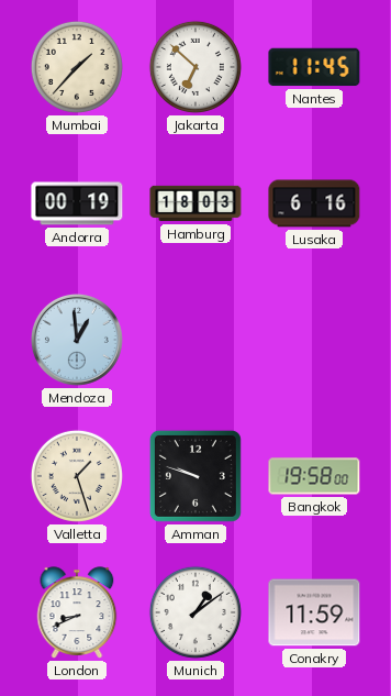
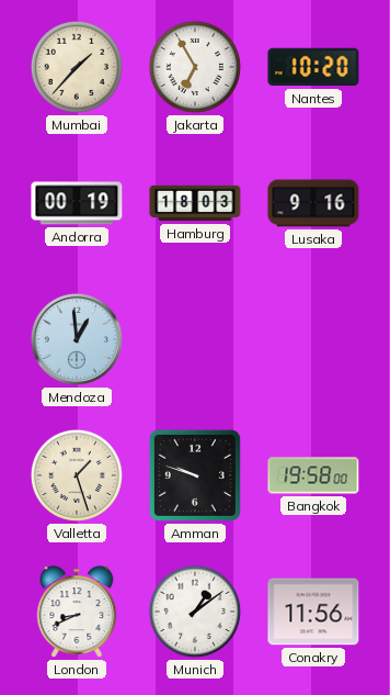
Jakarta: 6:52 -> 6:55 (195, 67)
Nantes: 11:45 -> 10:20 (313, 67)
Lusaka: 6:16 -> 9:16 (313, 203)
Conakry: 11:59 -> 11:56 (313, 612)
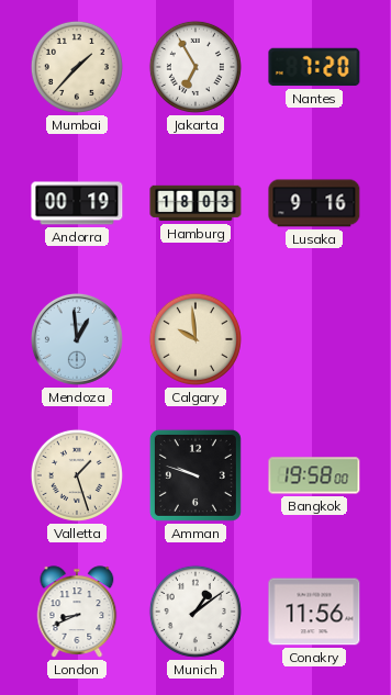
Nantes: 10:20 -> 7:20 (314, 67)
Calgary: none -> 9:59 (195, 339)
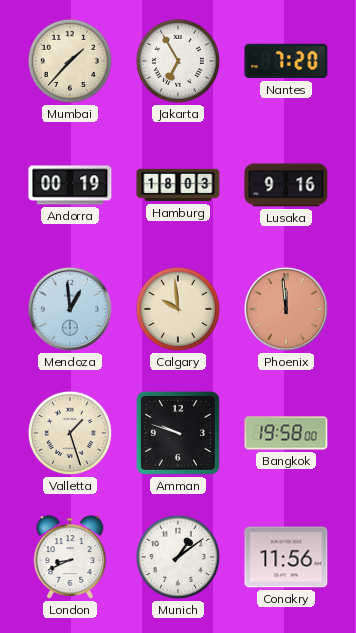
Phoenix: none -> 11:59 (286, 309)
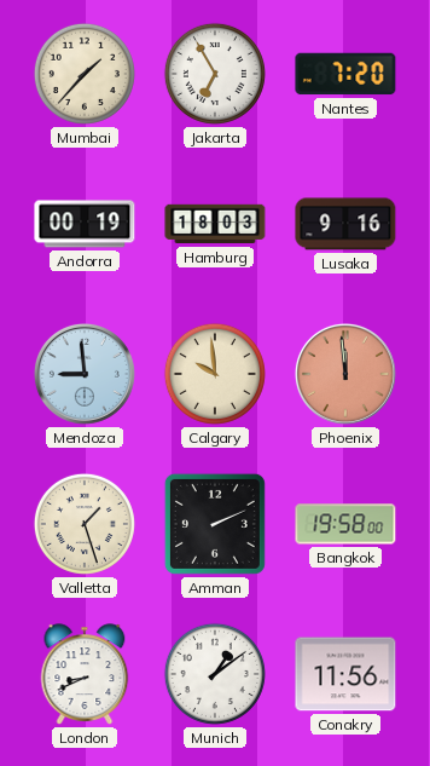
Mendoza: 12:59 -> 8:59 (85, 374)
Amman: 9:48 -> 2:11 (215, 524)
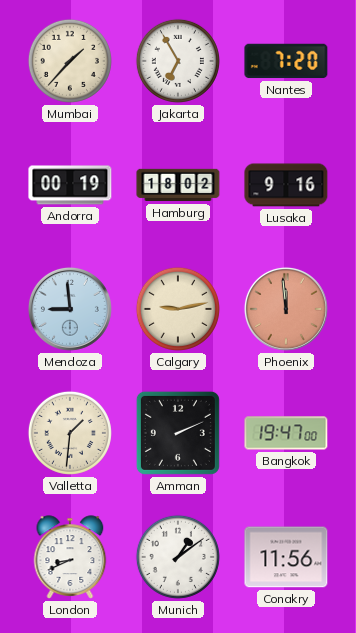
Hamburg: 18:03 -> 18:02 (178, 185)
Calgary: 9:59 -> 9:13 (178, 309)
Valletta: 1:27 -> 1:31 (70, 433)
Bangkok: 19:58 -> 19:47 (286, 433)
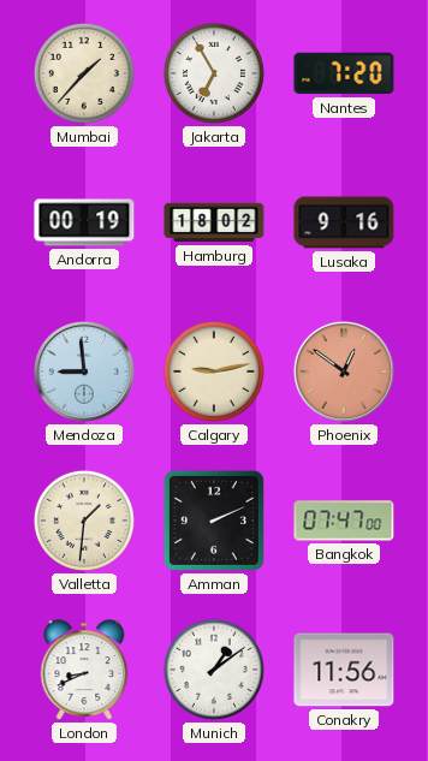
Phoenix: 11:59 -> 12:51 (344, 371)
Bangkok: 19:47 -> 07:47 (344, 521)
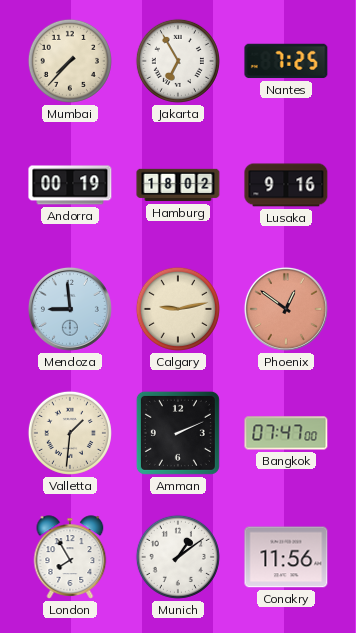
Mumbai: 1:37 -> 7:37 (70, 61)
Nantes: 7:20 -> 7:25 (286, 61)
London: 8:41 -> 7:55 (70, 557)
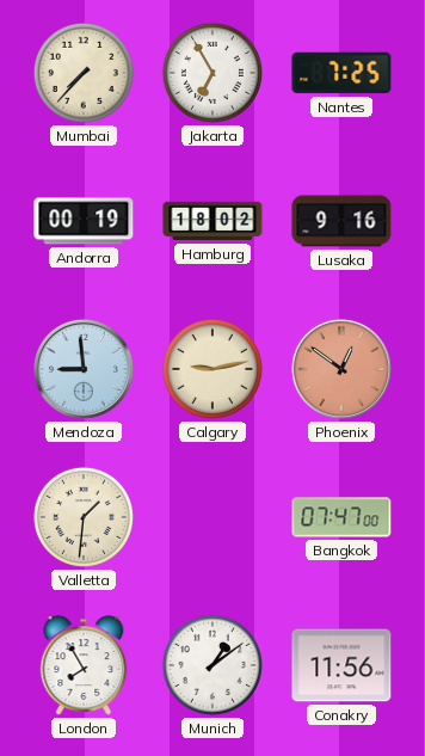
Amman: 2:11 -> none (178, 433)
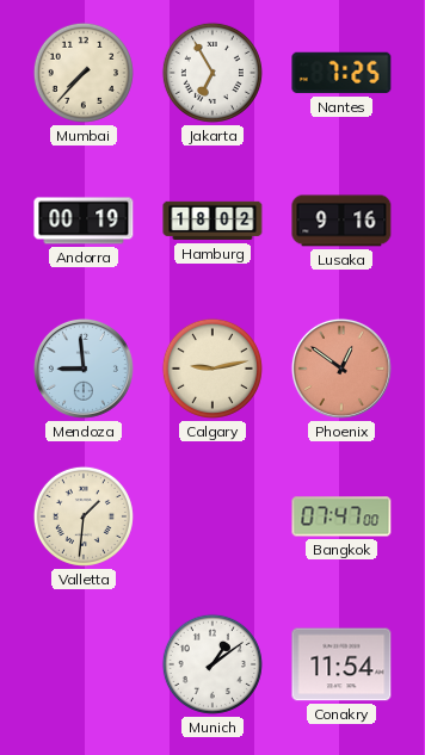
London: 7:55 -> none (84, 665)
Conakry: 11:56 -> 11:54 (341, 664)
